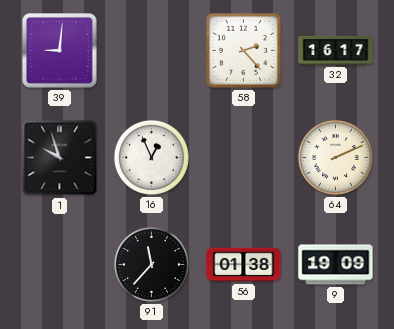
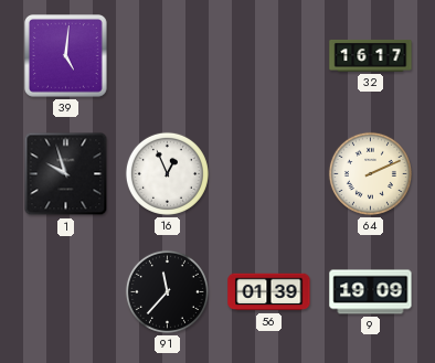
39: 9:01 -> 5:01 (66, 56)
58: 2:23 -> none (243, 50)
56: 01:38 -> 01:39 (269, 292)
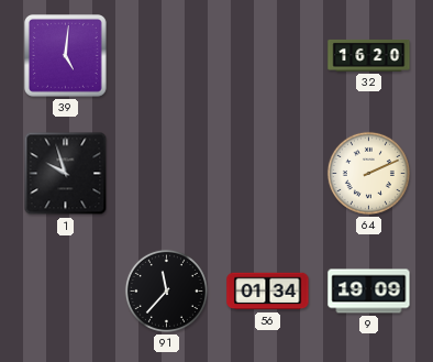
32: 16:17 -> 16:20 (369, 55)
16: 12:56 -> none (167, 173)
56: 01:39 -> 01:34 (268, 292)
